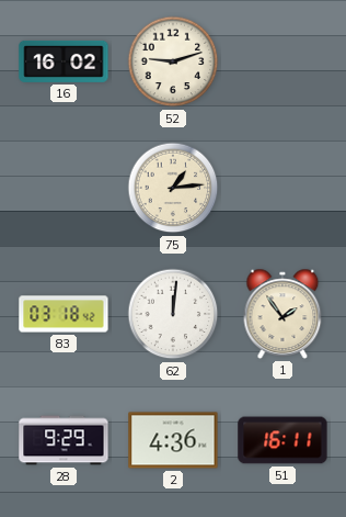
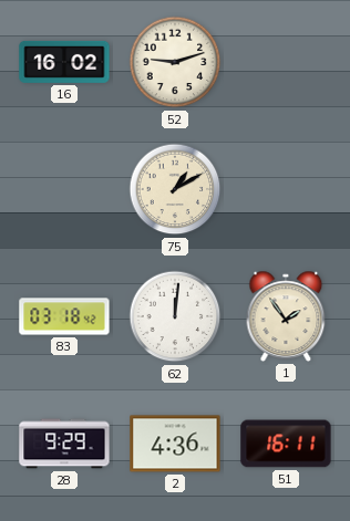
75: 1:14 -> 1:10 (175, 189)
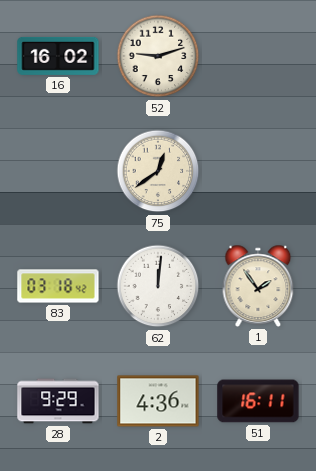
75: 1:10 -> 12:39 (158, 171)
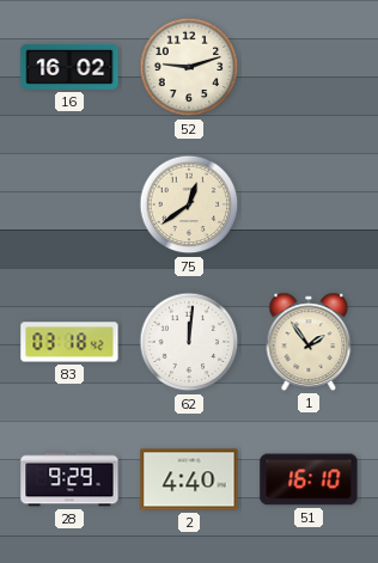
2: 4:36 -> 4:40 (189, 479)
51: 16:11 -> 16:10 (309, 479)
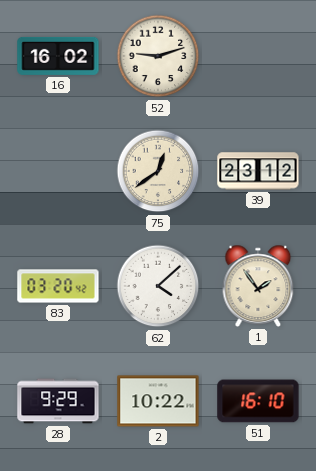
39: none -> 23:12 (258, 171)
83: 03:18 -> 03:20 (58, 286)
62: 12:01 -> 4:08 (158, 286)
2: 4:40 -> 10:22 (158, 401)
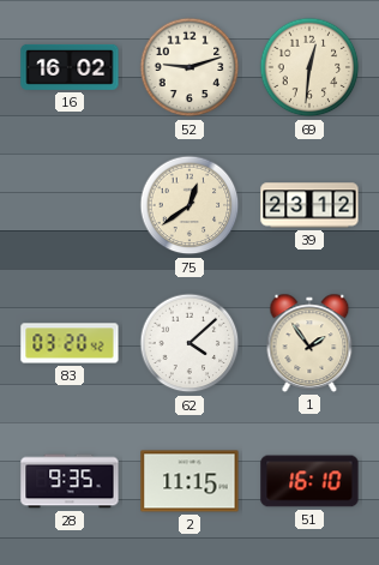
69: none -> 12:31 (309, 67)
28: 9:29 -> 9:35 (70, 481)
2: 10:22 -> 11:15 (189, 481)
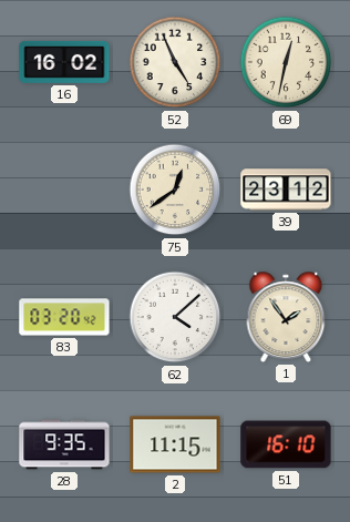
52: 9:12 -> 4:56 (175, 62)
69: 12:31 -> 12:32 (286, 62)
